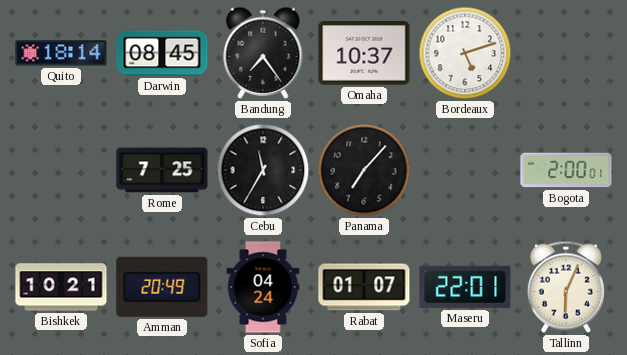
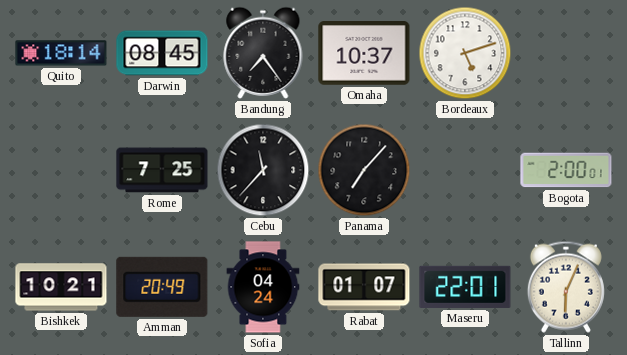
Cebu: 11:35 -> 11:37 (263, 170)
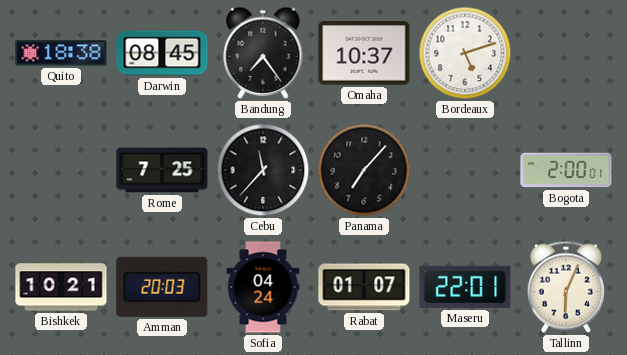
Quito: 18:14 -> 18:38 (61, 53)
Amman: 20:49 -> 20:03 (162, 287)
